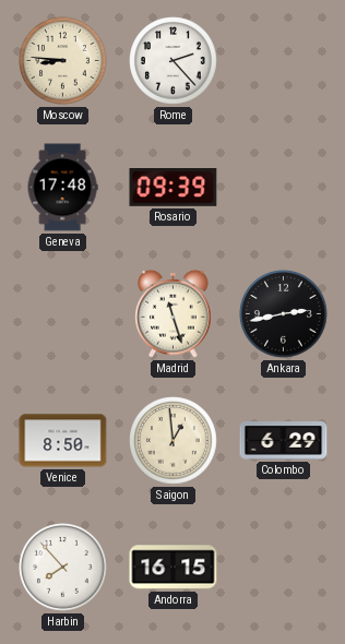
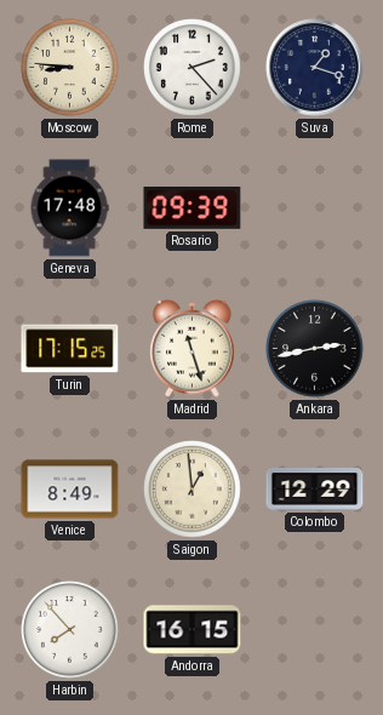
Suva: none -> 1:18 (315, 68)
Turin: none -> 17:15 (70, 349)
Venice: 8:50 -> 8:49 (70, 490)
Colombo: 6:29 -> 12:29 (315, 490)
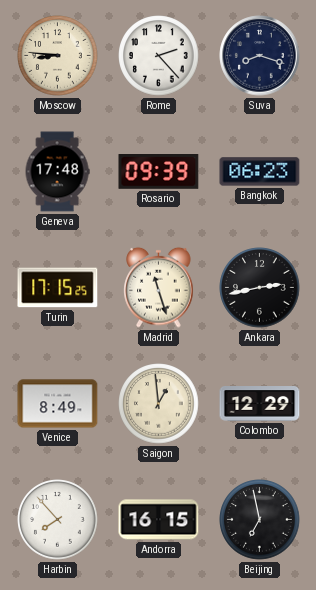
Suva: 1:18 -> 8:18 (260, 56)
Bangkok: none -> 06:23 (260, 172)
Beijing: none -> 6:58 (260, 520)
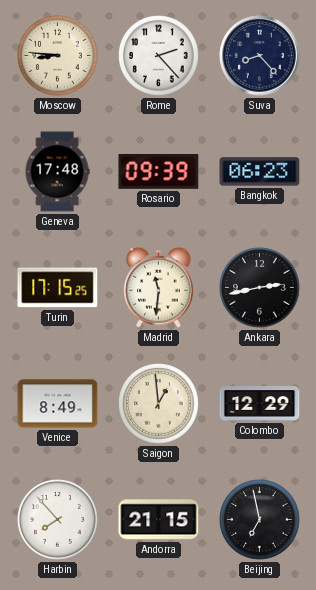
Suva: 8:18 -> 8:23 (260, 56)
Madrid: 11:27 -> 11:31 (159, 287)
Andorra: 16:15 -> 21:15 (159, 520)
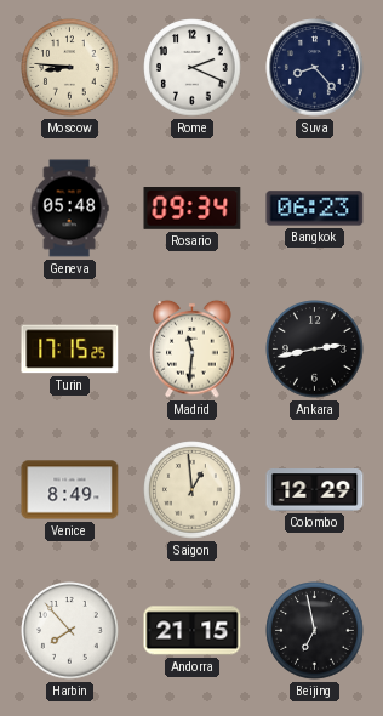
Rome: 2:23 -> 2:19 (193, 68)
Geneva: 17:48 -> 05:48 (69, 209)
Rosario: 09:39 -> 09:34 (193, 209)
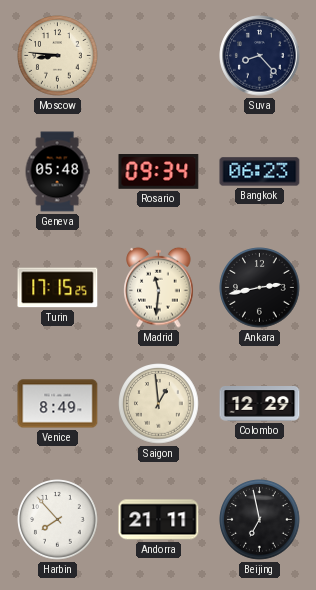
Rome: 2:19 -> none (193, 68)
Andorra: 21:15 -> 21:11 (159, 520)
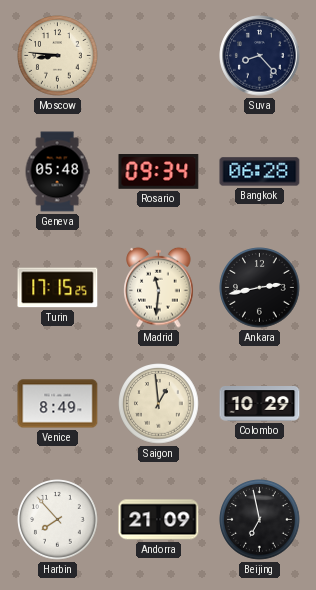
Bangkok: 06:23 -> 06:28 (260, 172)
Colombo: 12:29 -> 10:29 (260, 404)
Andorra: 21:11 -> 21:09 (159, 520)
